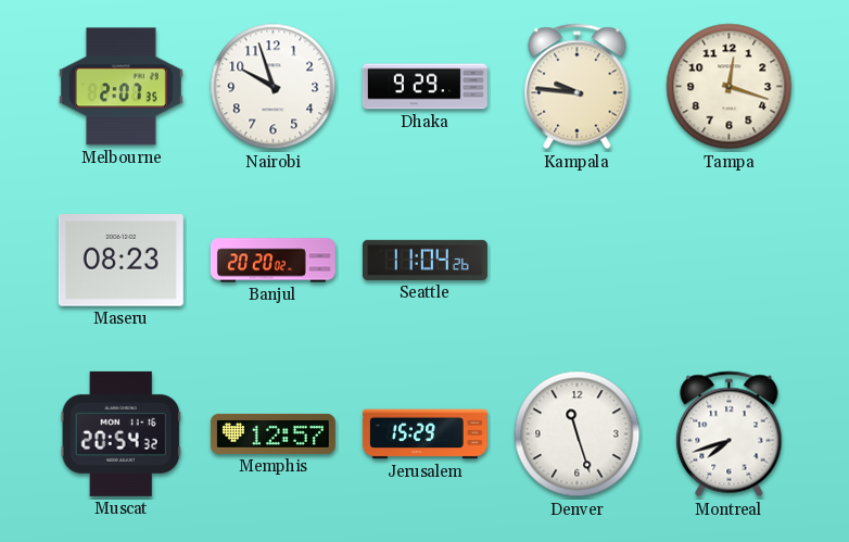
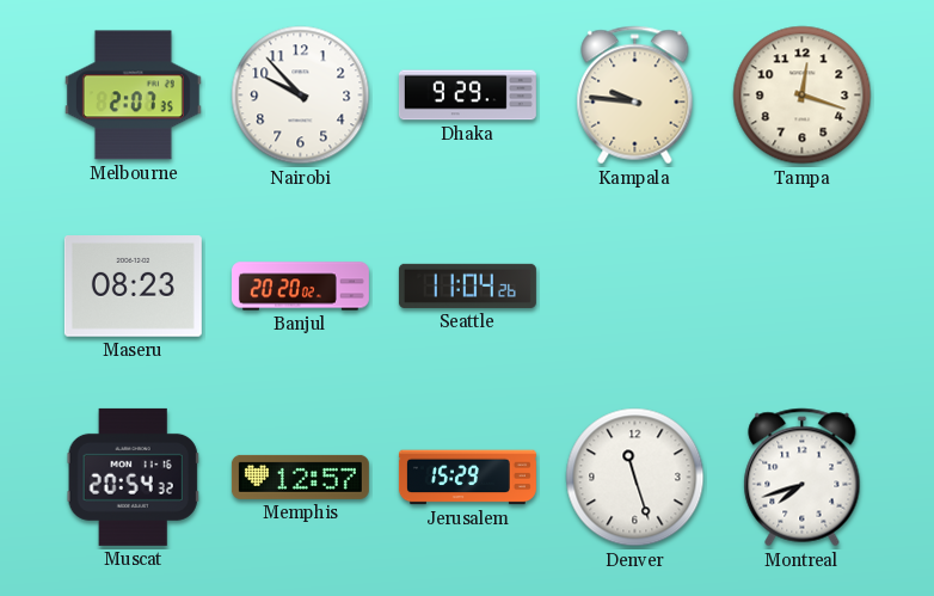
Nairobi: 9:57 -> 9:53 (301, 96)
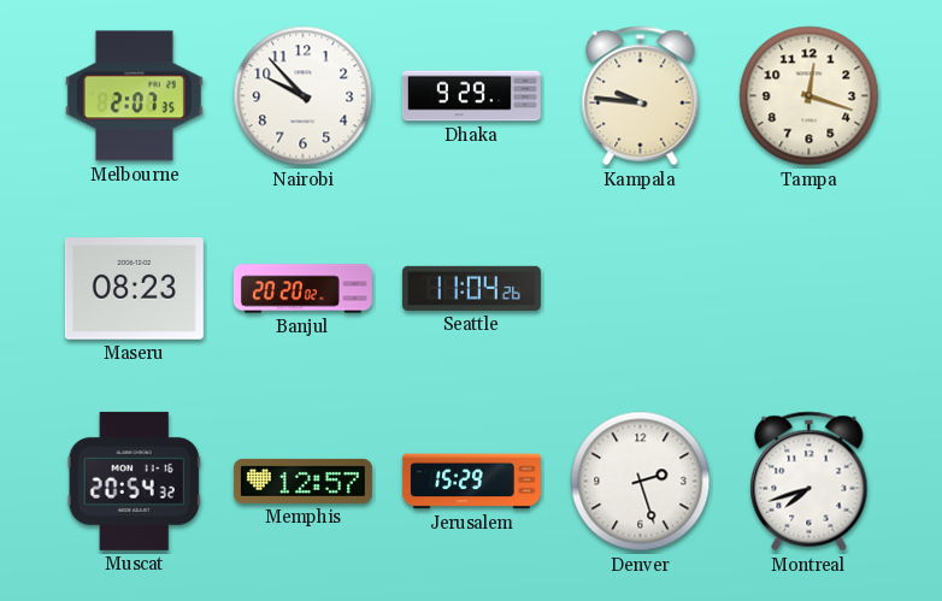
Denver: 11:27 -> 2:27 (641, 482)
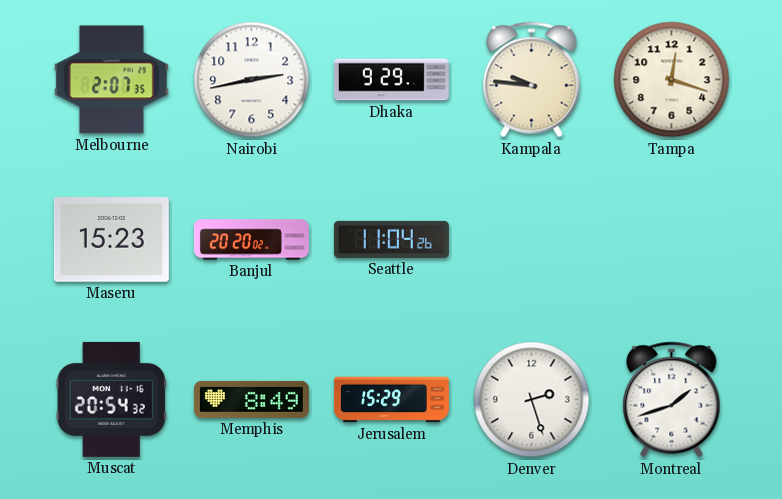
Nairobi: 9:53 -> 2:43 (252, 80)
Maseru: 08:23 -> 15:23 (111, 240)
Memphis: 12:57 -> 8:49 (251, 399)
Montreal: 7:42 -> 1:42 (672, 400)
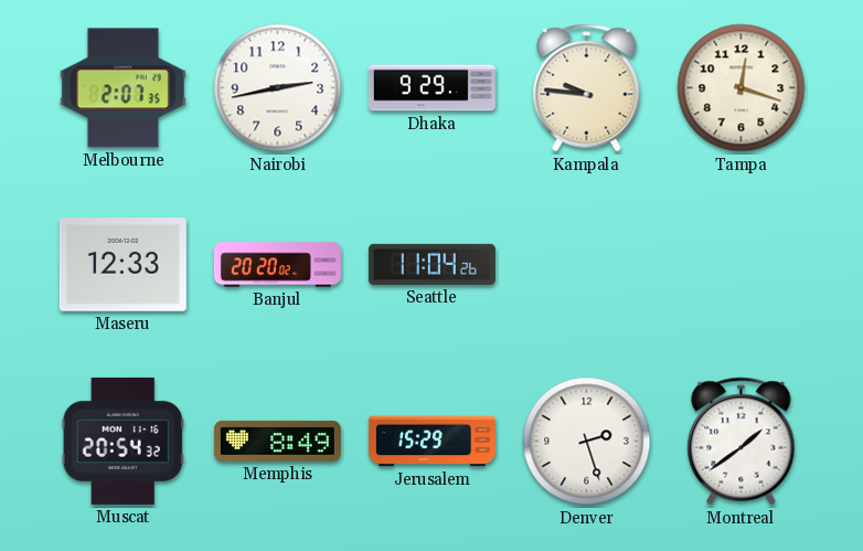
Maseru: 15:23 -> 12:33 (122, 265)
Montreal: 1:42 -> 1:39 (742, 442)
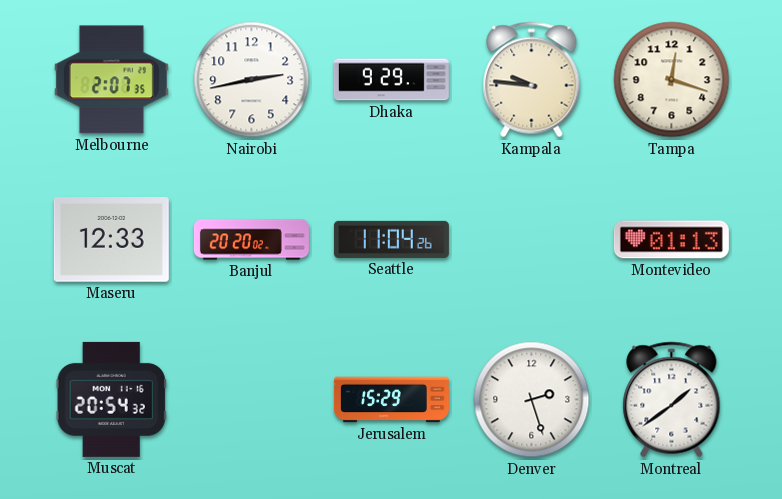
Montevideo: none -> 01:13 (671, 240)
Memphis: 8:49 -> none (277, 441)
